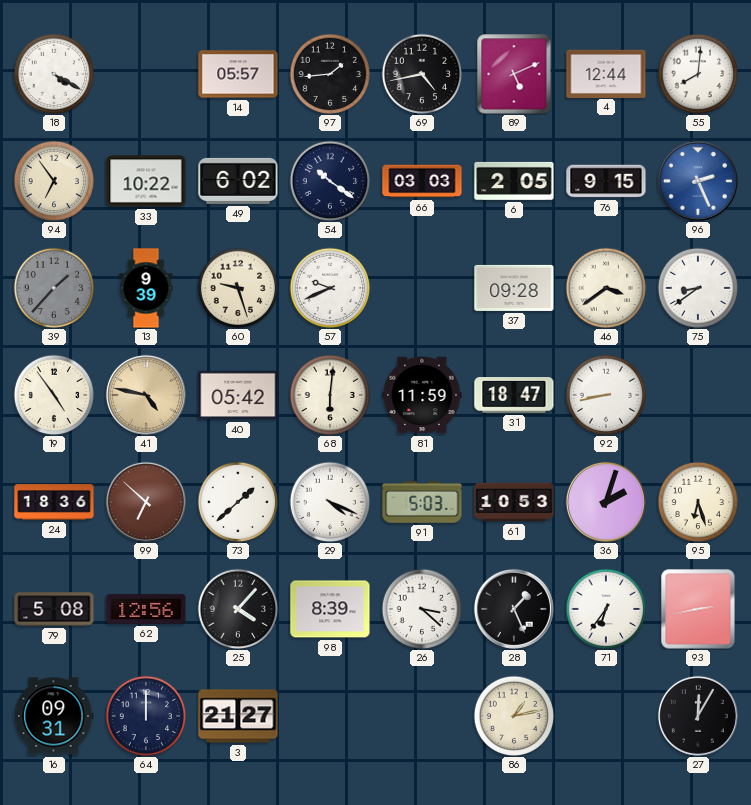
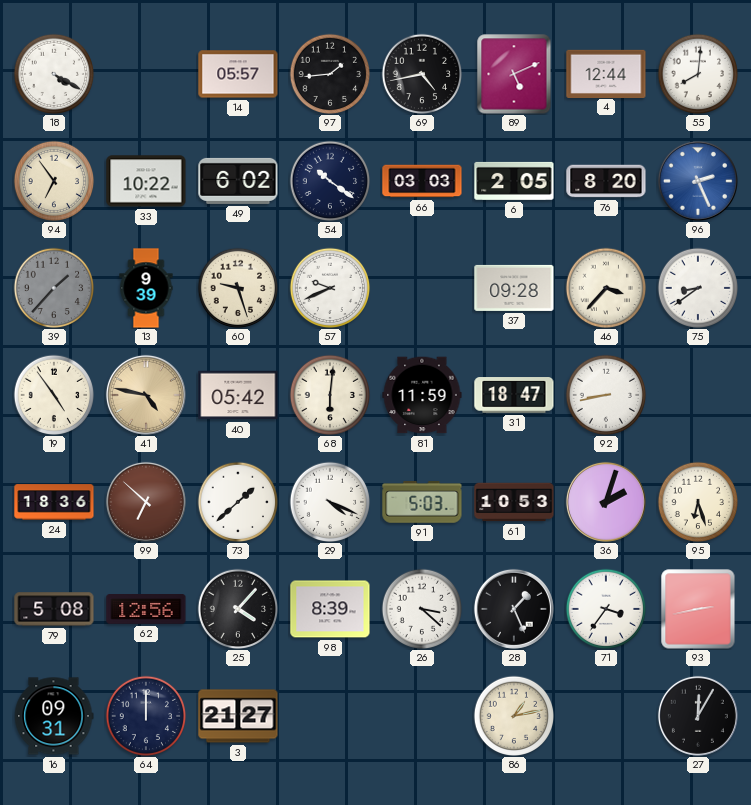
76: 9:15 -> 8:20 (606, 181)
46: 3:39 -> 3:37 (606, 288)
71: 6:36 -> 3:36 (606, 609)
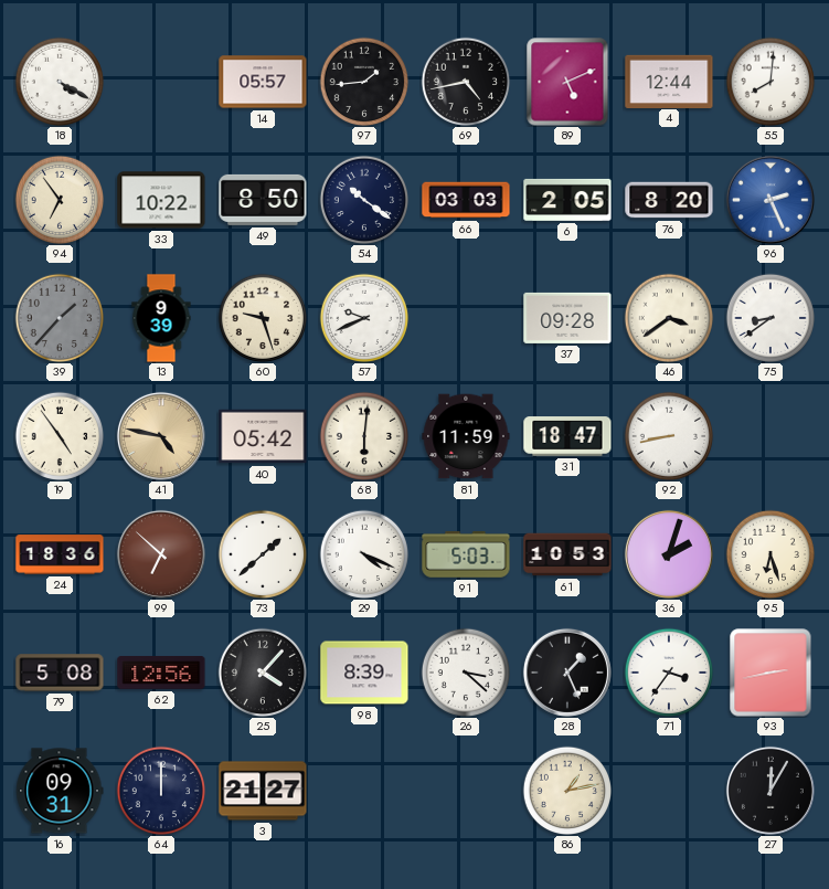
49: 6:02 -> 8:50 (263, 200)
46: 3:37 -> 3:39 (669, 318)
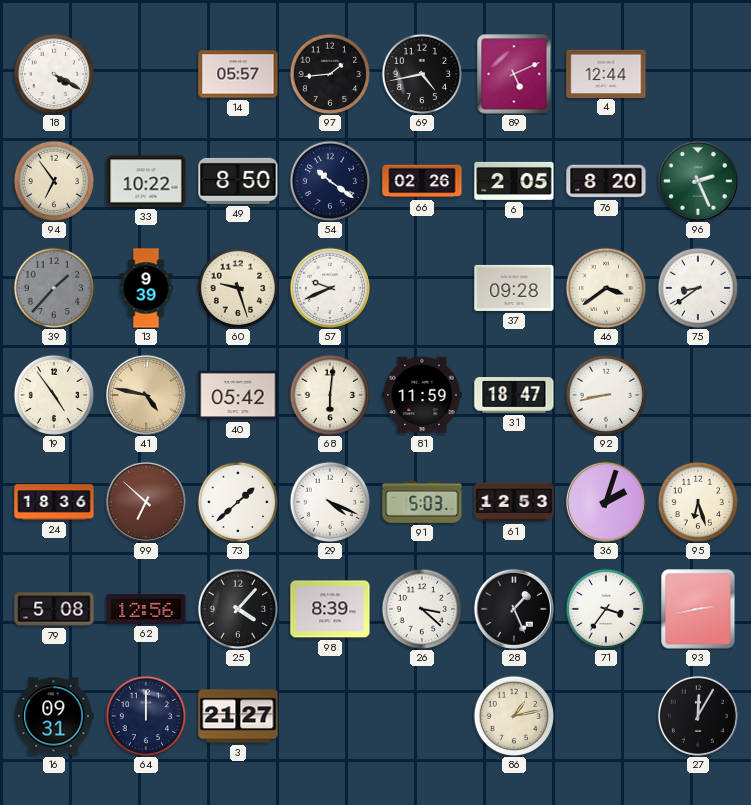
55: 8:01 -> none (770, 82)
66: 03:03 -> 02:26 (422, 181)
96 dial: blue -> green (698, 181)
61: 10:53 -> 12:53 (514, 502)
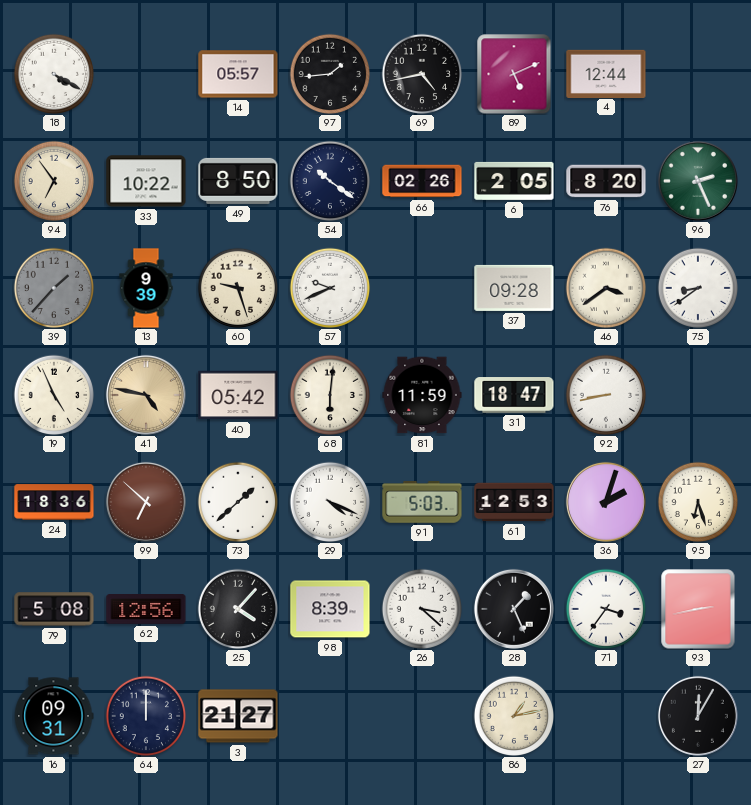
19: 4:54 -> 4:56 (54, 395)
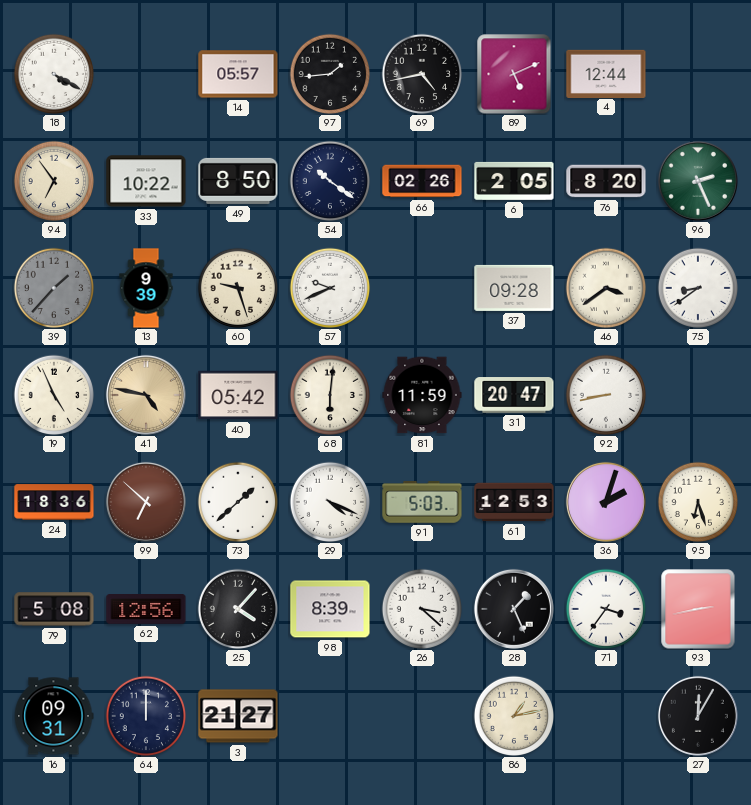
31: 18:47 -> 20:47 (514, 395)
